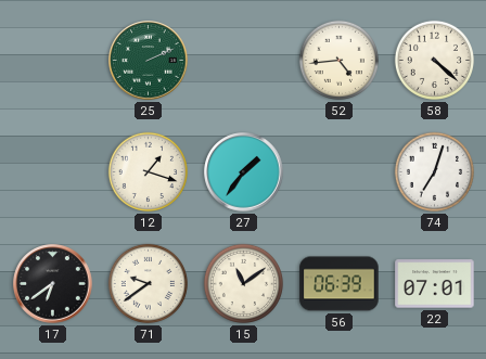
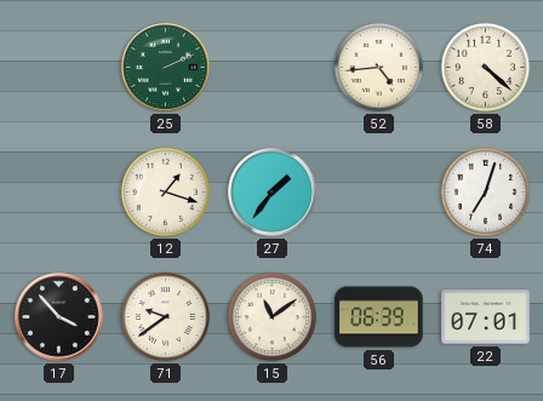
17: 6:39 -> 3:53 (59, 317)
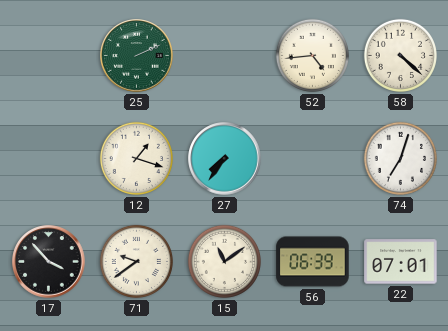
27: 1:36 -> 7:36 (225, 159)
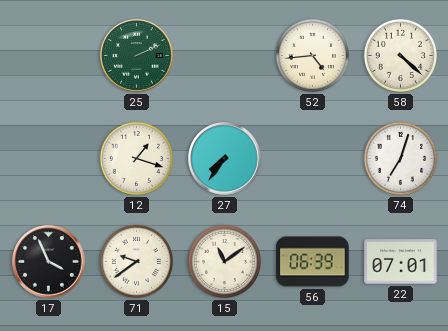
17: 3:53 -> 3:56 (49, 262)
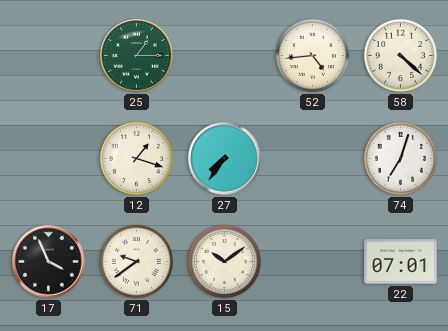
25: 2:11 -> 1:15 (137, 56)
15: 11:09 -> 10:09 (224, 261)
56: 06:39 -> none (313, 262)
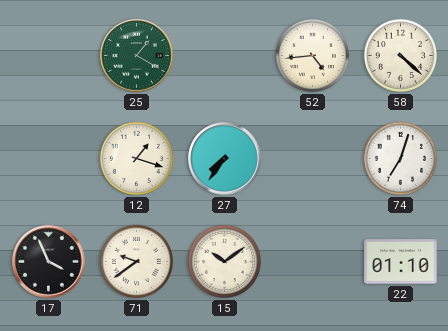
25: 1:15 -> 1:20 (137, 56)
22: 07:01 -> 01:10 (401, 262)
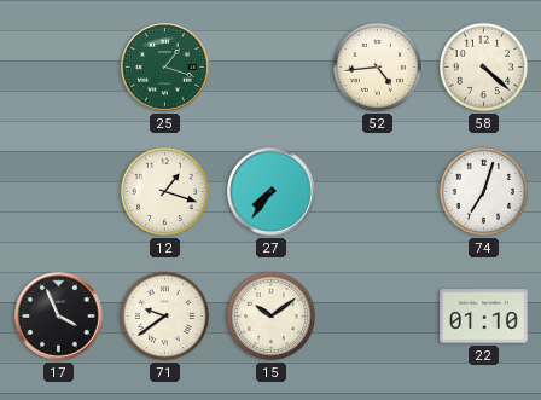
25: 1:20 -> 1:18 (165, 68)
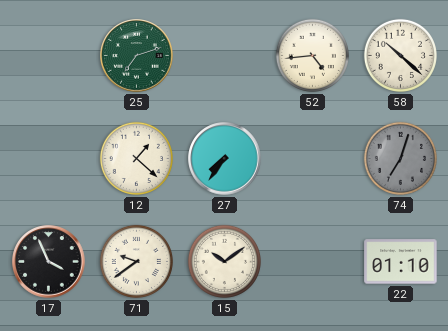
25: 1:18 -> 7:12 (137, 56)
58: 4:22 -> 10:22 (400, 55)
12: 1:18 -> 1:22 (136, 158)
74 dial: white -> grey (400, 158)
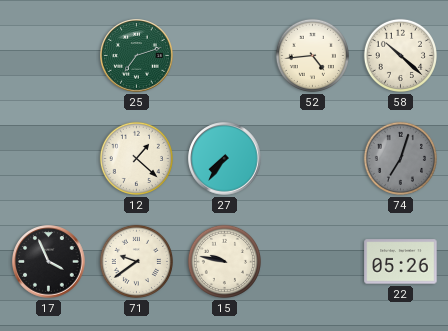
15: 10:09 -> 9:47 (224, 261)
22: 01:10 -> 05:26 (401, 262)
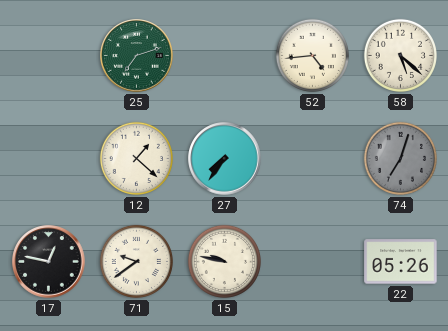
58: 10:22 -> 5:22 (400, 55)
17: 3:56 -> 12:47 (49, 262)
